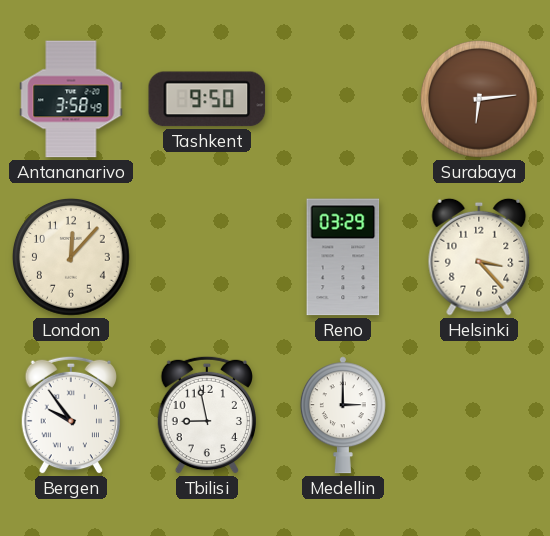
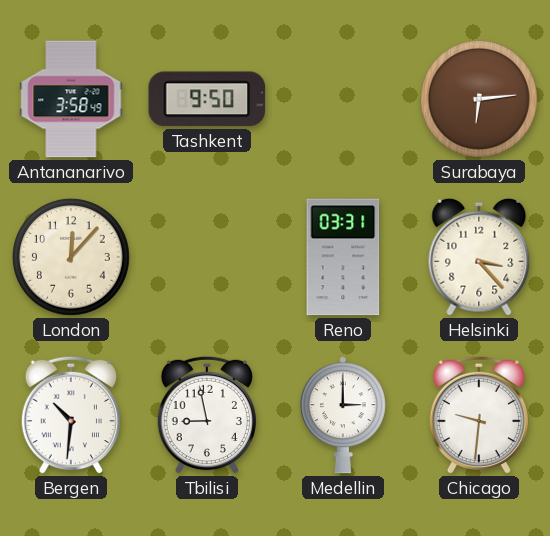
Reno: 03:29 -> 03:31 (343, 257)
Bergen: 9:54 -> 10:31 (70, 415)
Chicago: none -> 9:31 (478, 415)
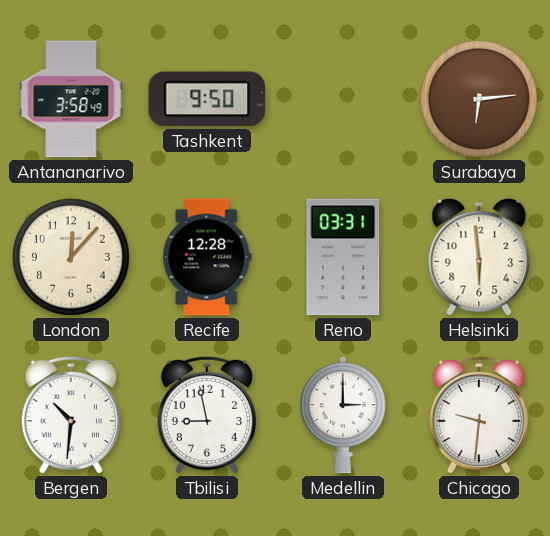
Recife: none -> 12:28 (207, 257)
Helsinki: 3:23 -> 5:59 (479, 257)
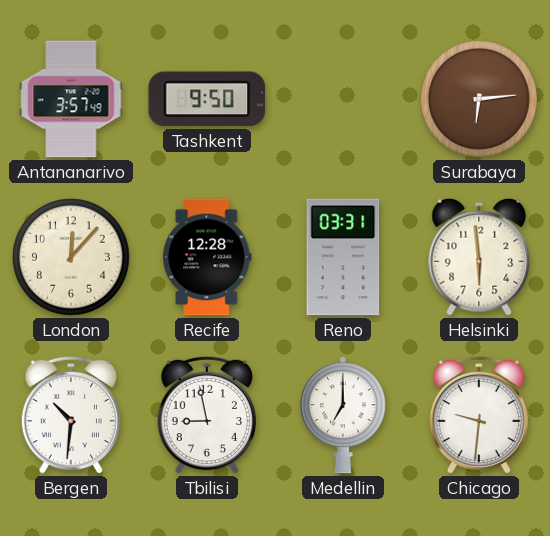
Antananarivo: 3:58 -> 3:57 (71, 99)
Medellin: 3:00 -> 7:00 (343, 415)
